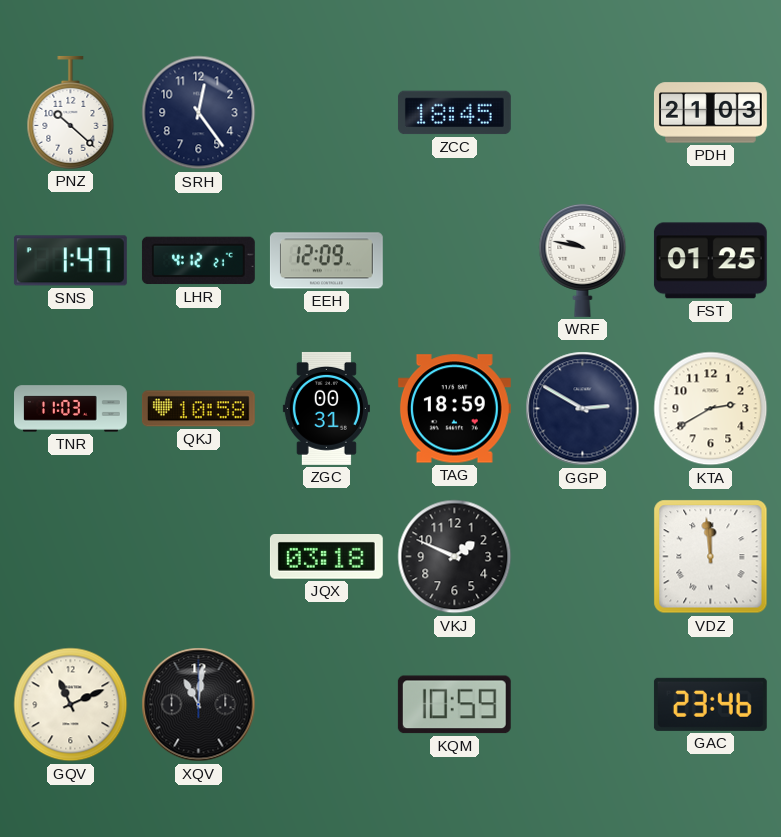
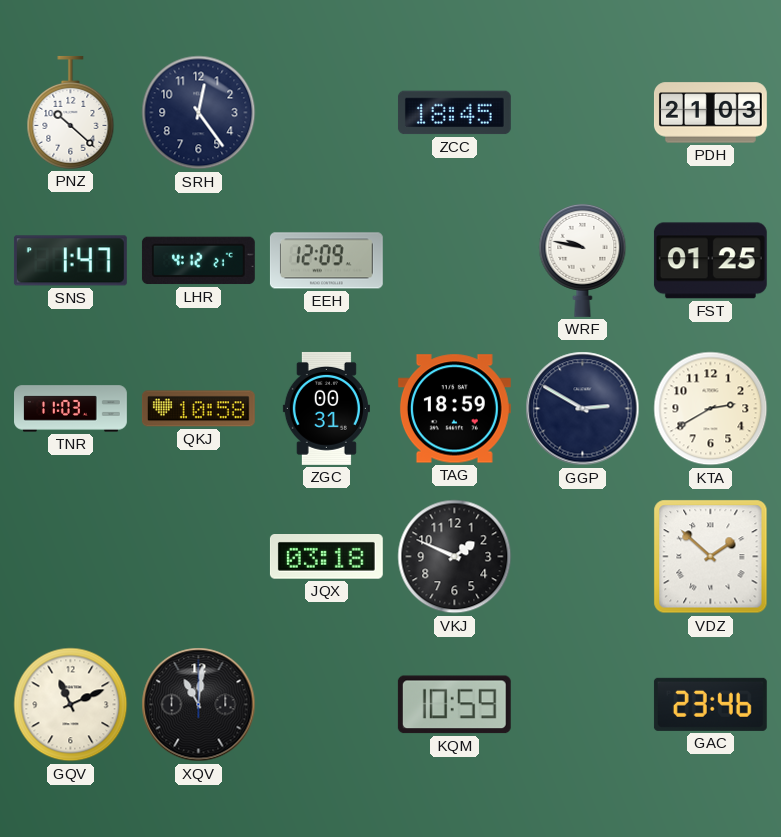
VDZ: 11:59 -> 1:52 (711, 557)
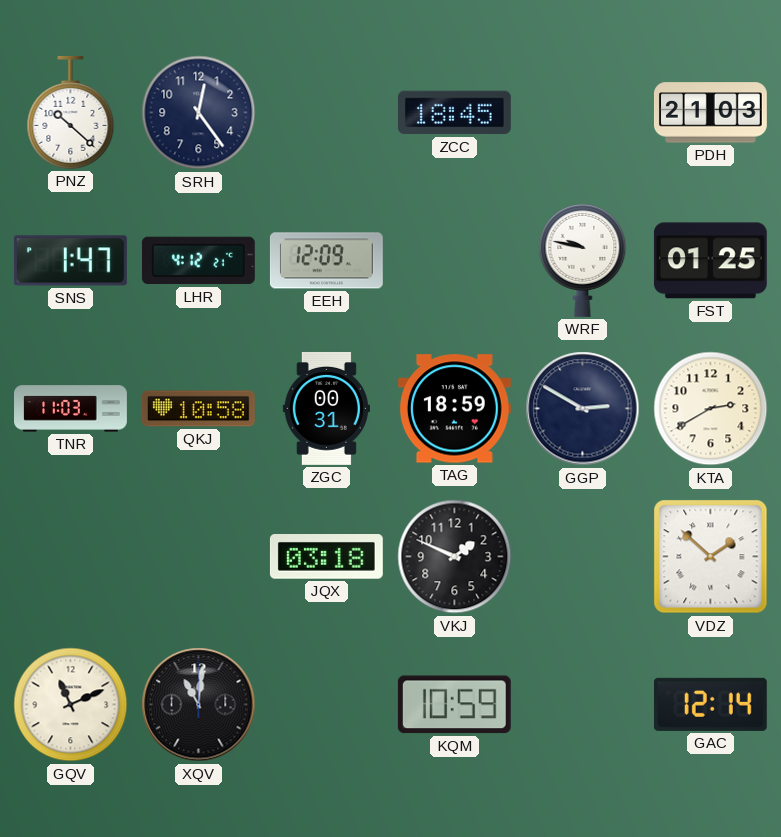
GAC: 23:46 -> 12:14 (710, 704)
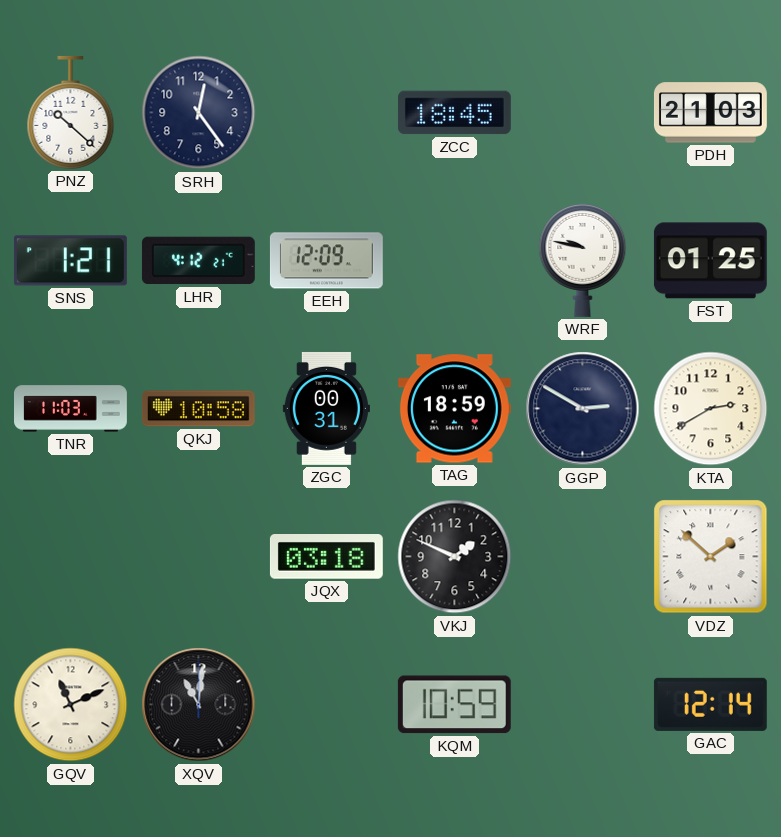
SNS: 1:47 -> 1:21 (70, 261)
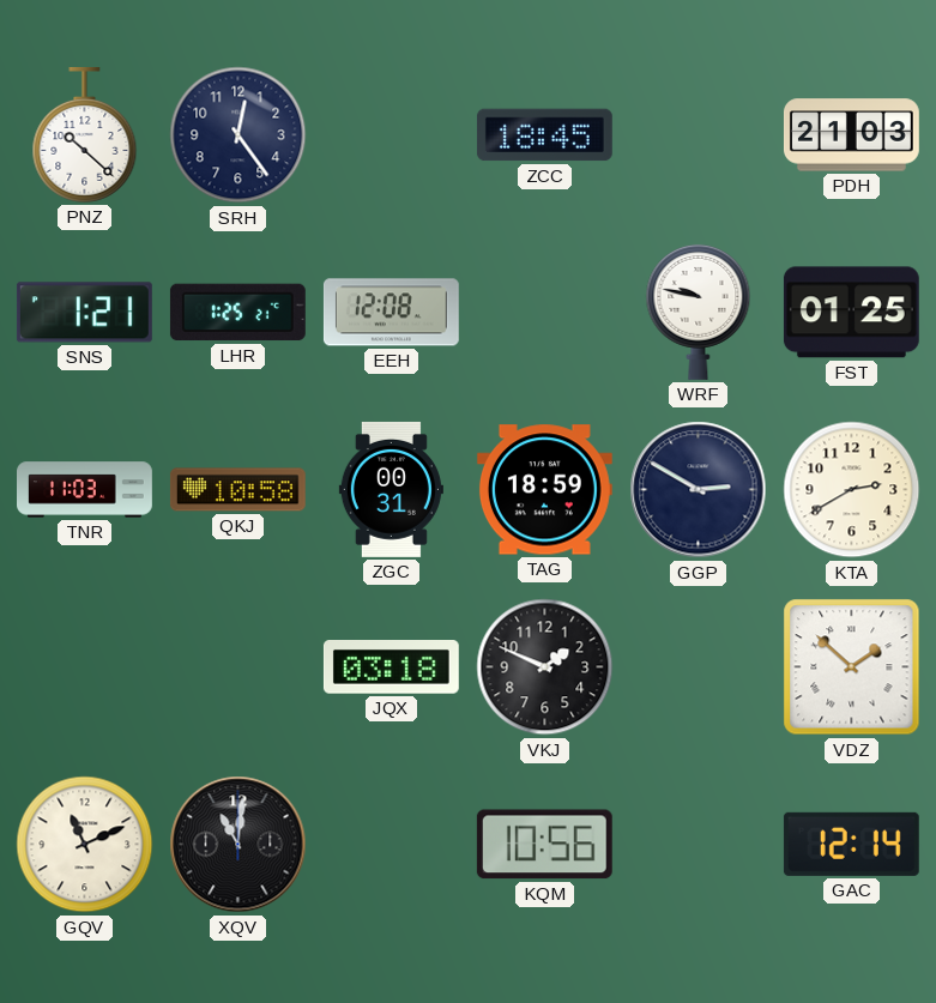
LHR: 4:12 -> 1:25 (237, 313)
EEH: 12:09 -> 12:08 (391, 313)
KQM: 10:59 -> 10:56 (544, 845)
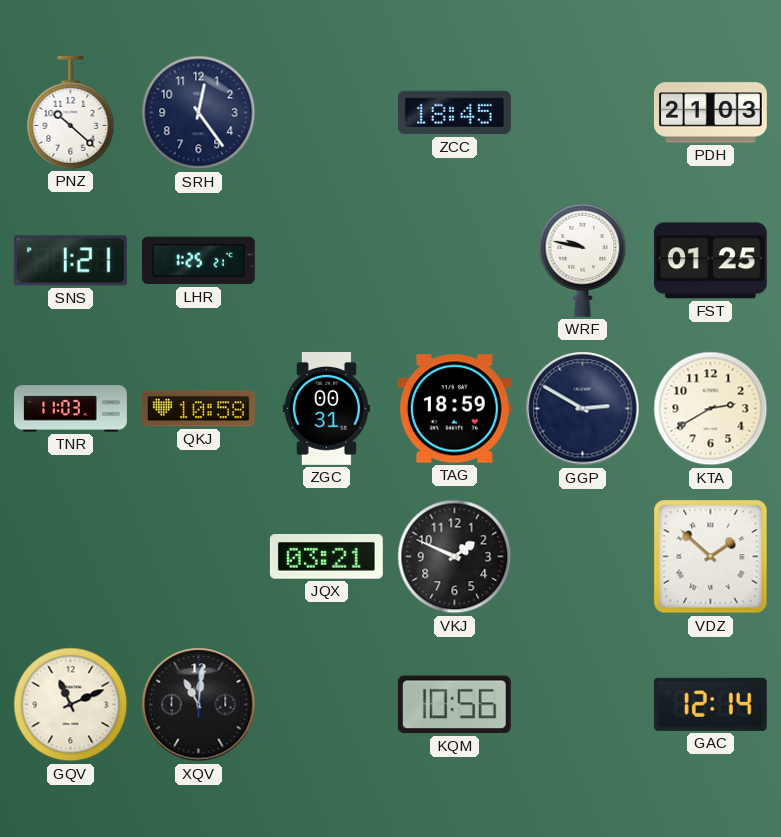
EEH: 12:08 -> none (391, 313)
JQX: 03:18 -> 03:21 (326, 557)
